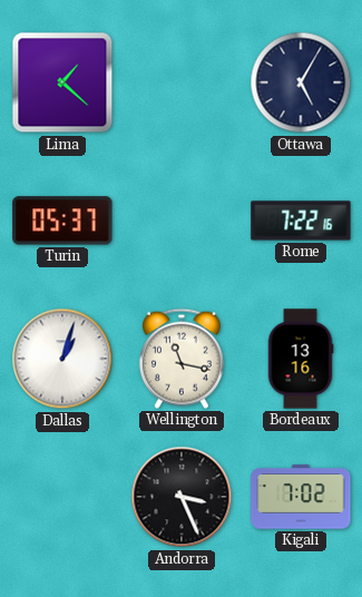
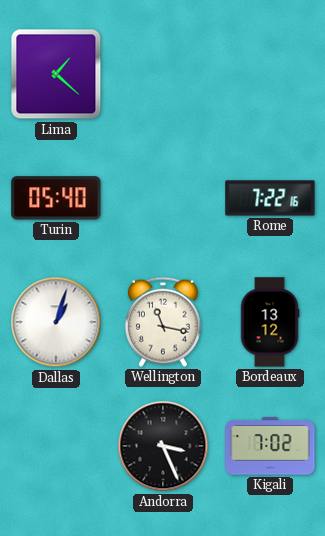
Ottawa: 5:05 -> none (301, 82)
Turin: 05:37 -> 05:40 (56, 198)
Bordeaux: 13:16 -> 13:12 (270, 322)
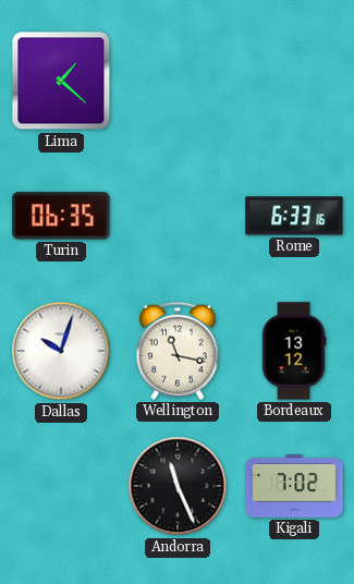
Turin: 05:40 -> 06:35 (61, 216)
Rome: 7:22 -> 6:33 (294, 216)
Dallas: 1:03 -> 10:03 (61, 351)
Andorra: 3:26 -> 11:26 (178, 486)
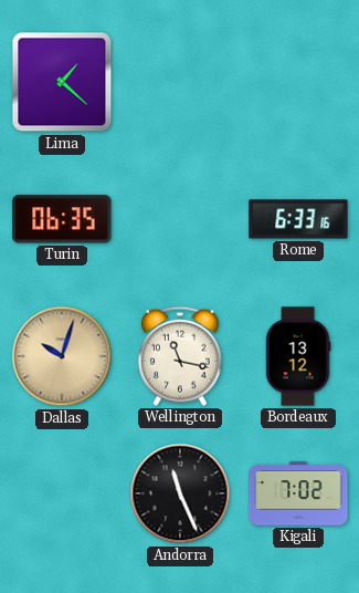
Dallas dial: white -> champagne (62, 356)
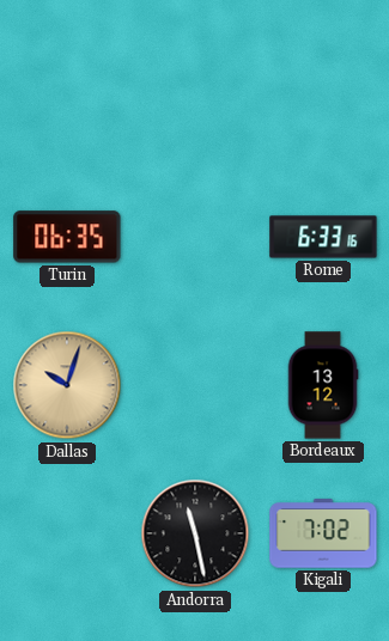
Lima: 1:22 -> none (62, 82)
Wellington: 11:17 -> none (180, 356)
Andorra: 11:26 -> 11:28 (195, 533)
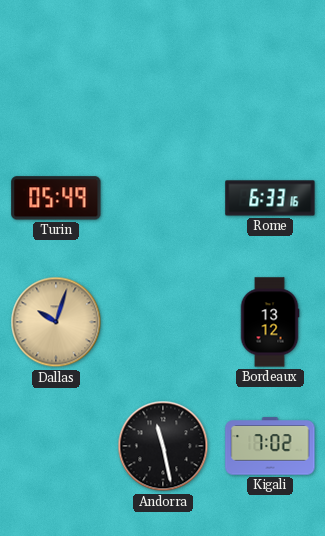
Turin: 06:35 -> 05:49 (56, 198)
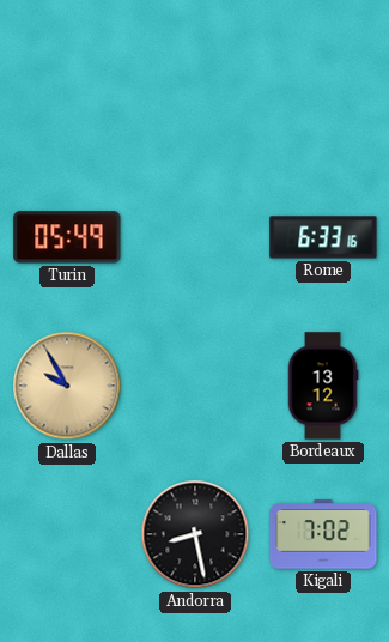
Dallas: 10:03 -> 9:55 (67, 386)
Andorra: 11:28 -> 8:28 (195, 534)
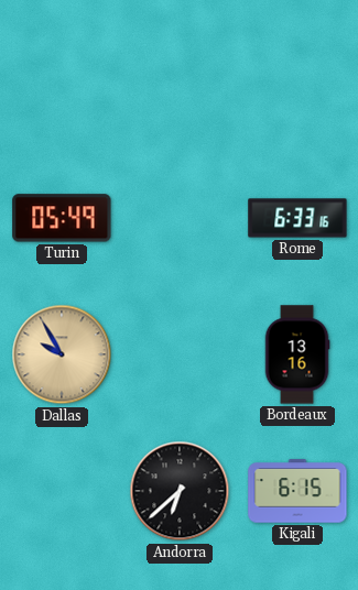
Bordeaux: 13:12 -> 13:16 (297, 354)
Andorra: 8:28 -> 6:38 (180, 491)
Kigali: 7:02 -> 6:15 (297, 491)
